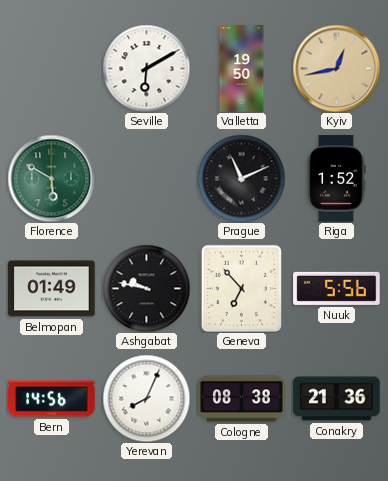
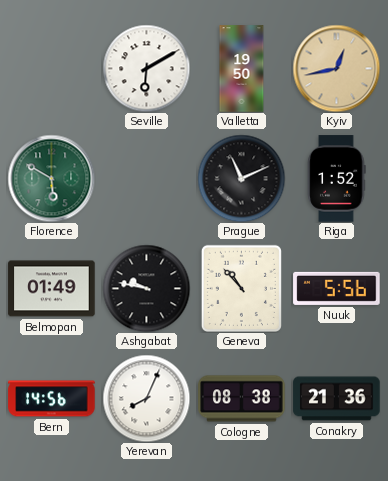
Geneva: 6:53 -> 10:53 (241, 288)
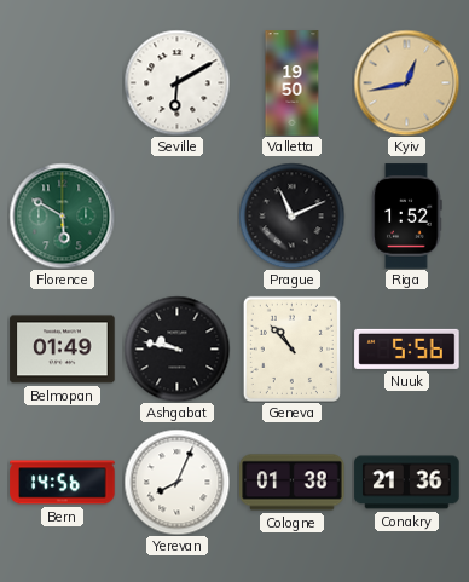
Cologne: 08:38 -> 01:38 (293, 483)
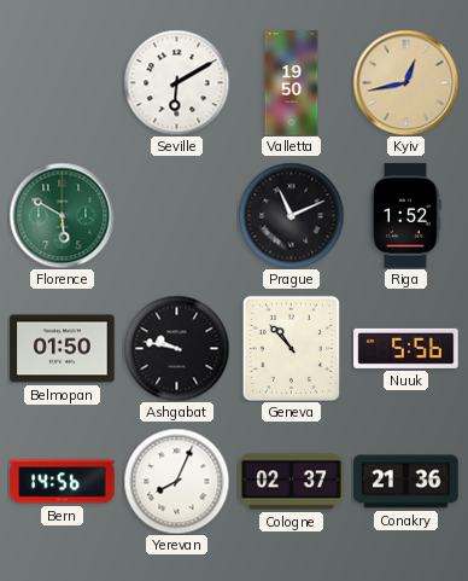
Belmopan: 01:49 -> 01:50 (63, 349)
Cologne: 01:38 -> 02:37 (292, 482)
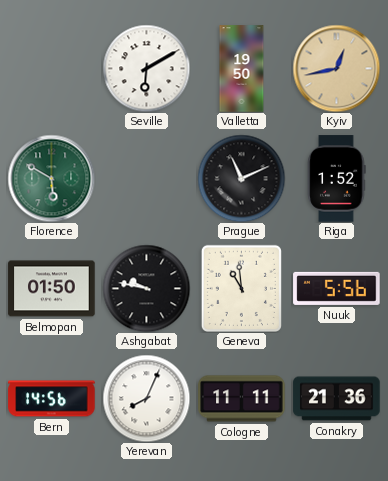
Geneva: 10:53 -> 10:59 (241, 288)
Cologne: 02:37 -> 11:11 (242, 399)
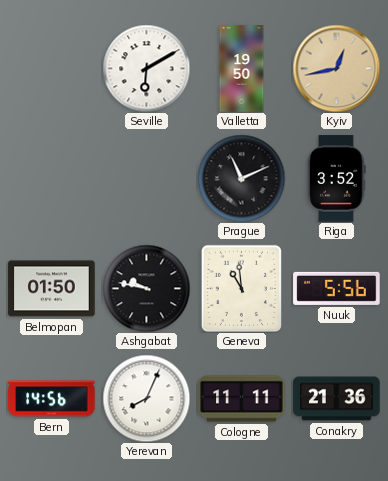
Florence: 5:50 -> none (51, 178)
Riga: 1:52 -> 3:52 (337, 179)
